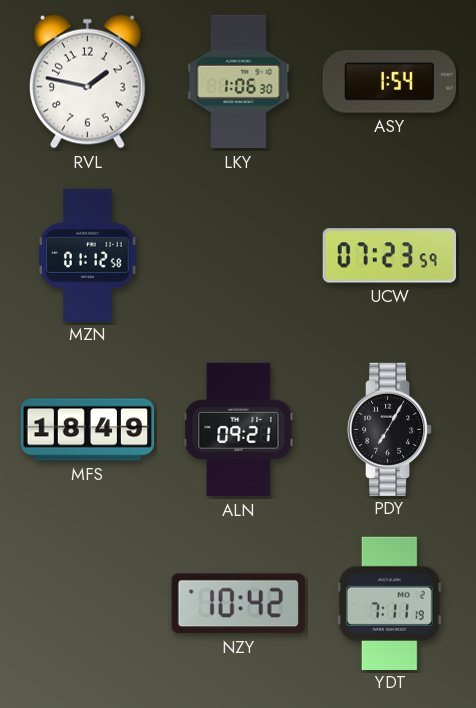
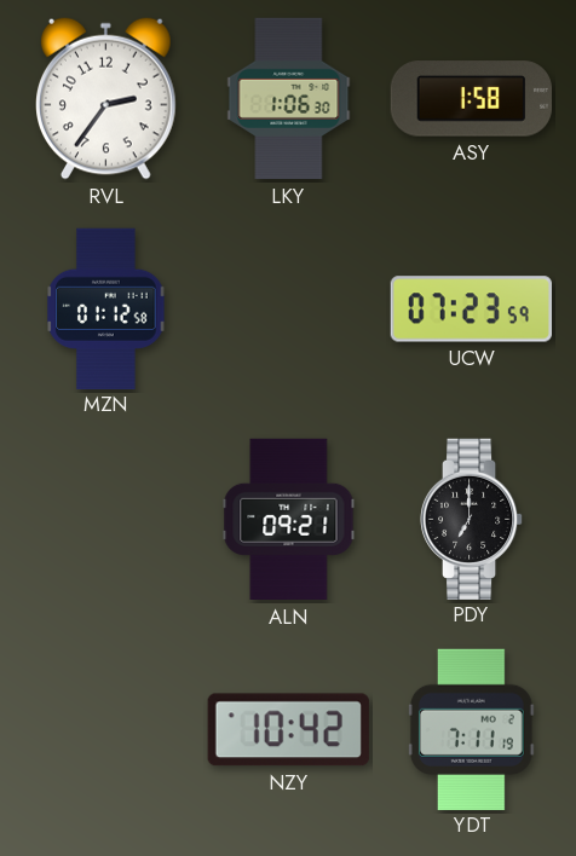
RVL: 1:47 -> 2:36 (106, 98)
ASY: 1:54 -> 1:58 (471, 99)
MFS: 18:49 -> none (88, 430)
PDY: 7:05 -> 7:00 (472, 519)
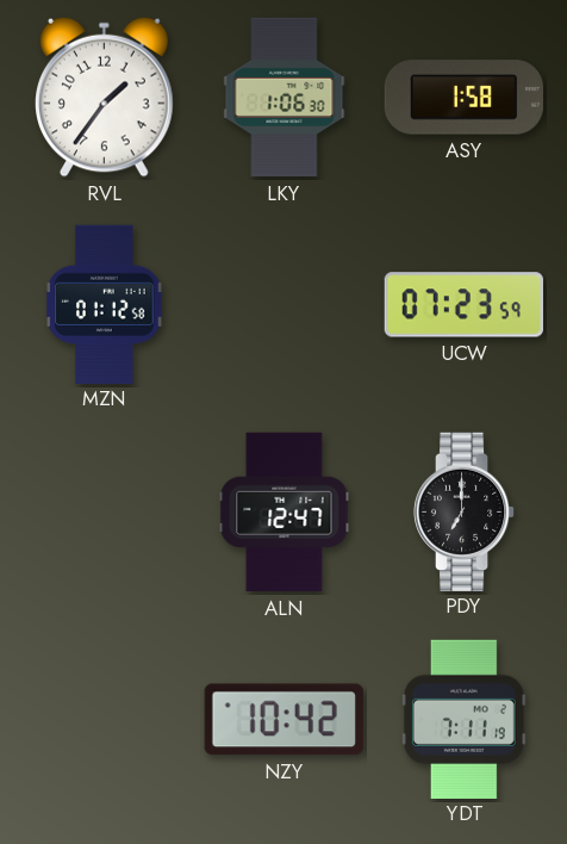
RVL: 2:36 -> 1:36 (105, 97)
ALN: 09:21 -> 12:47 (285, 513)
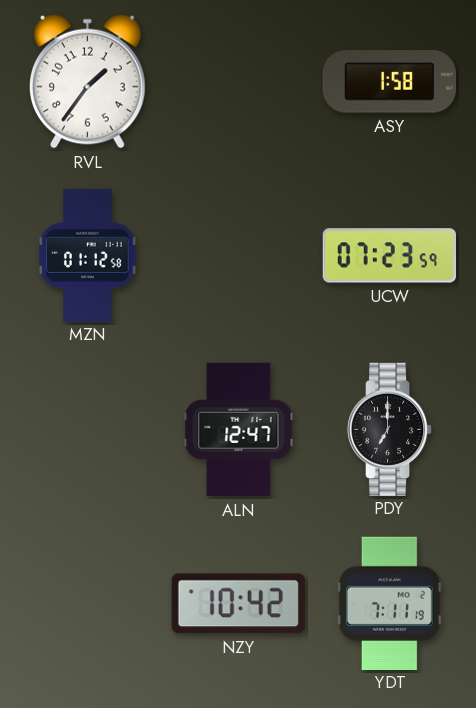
LKY: 1:06 -> none (285, 98)
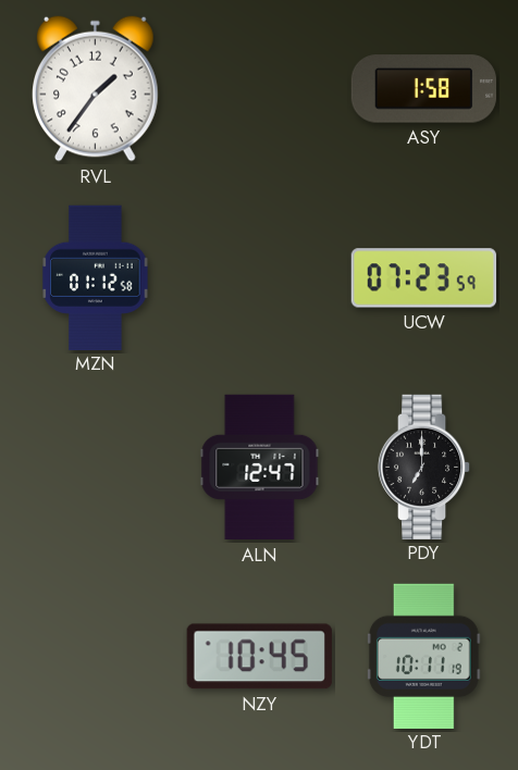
NZY: 10:42 -> 10:45 (259, 657)
YDT: 7:11 -> 10:11 (423, 656)
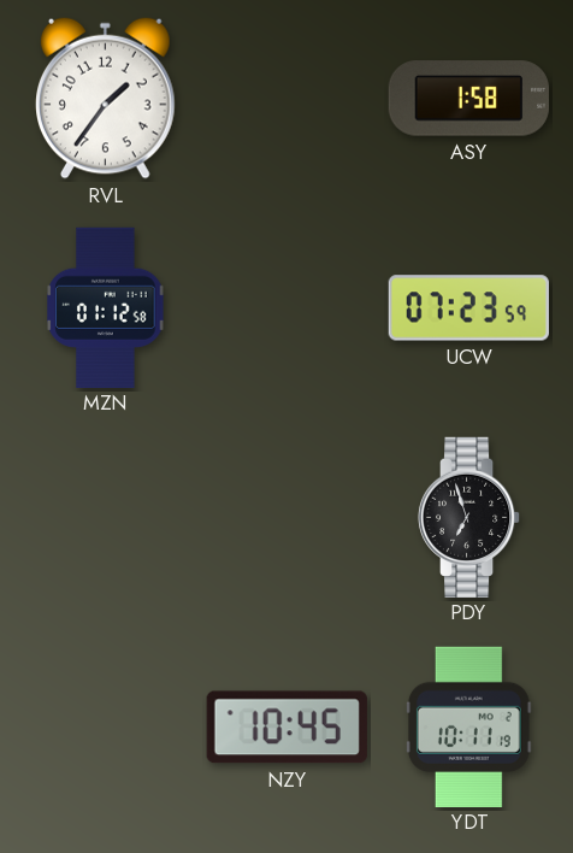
ALN: 12:47 -> none (260, 468)
PDY: 7:00 -> 6:57 (469, 517)
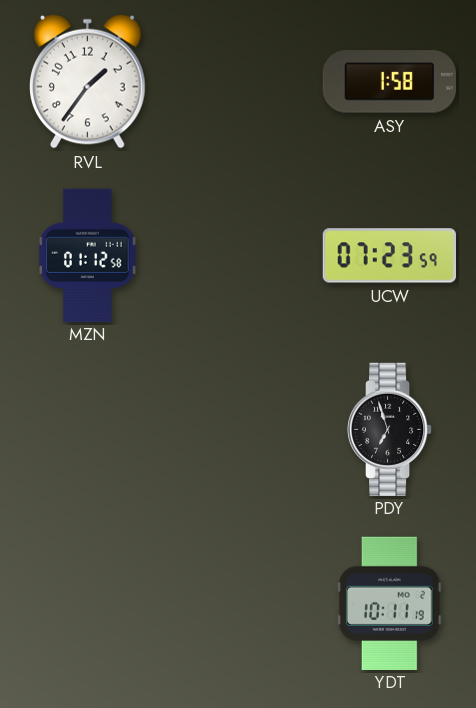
NZY: 10:45 -> none (286, 728)
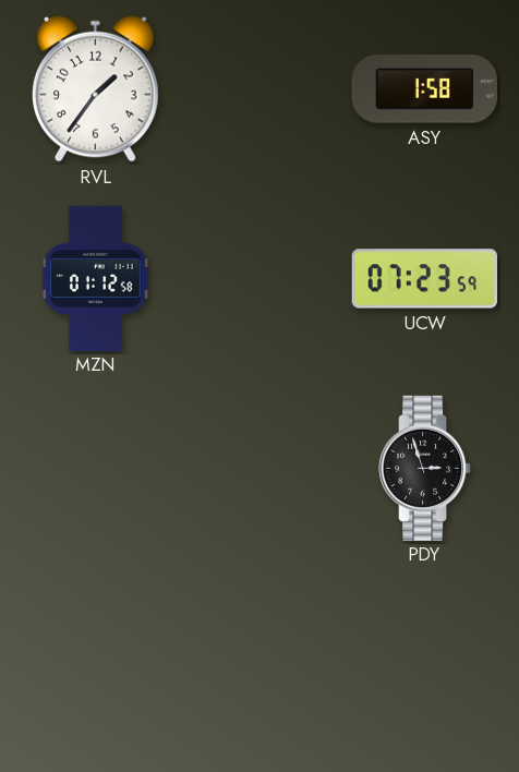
PDY: 6:57 -> 2:57 (425, 468)
YDT: 10:11 -> none (389, 603)
